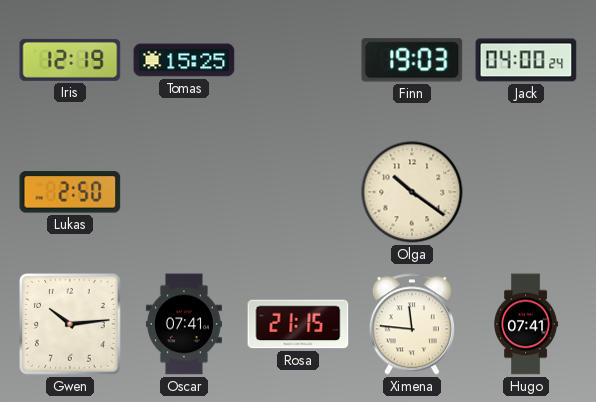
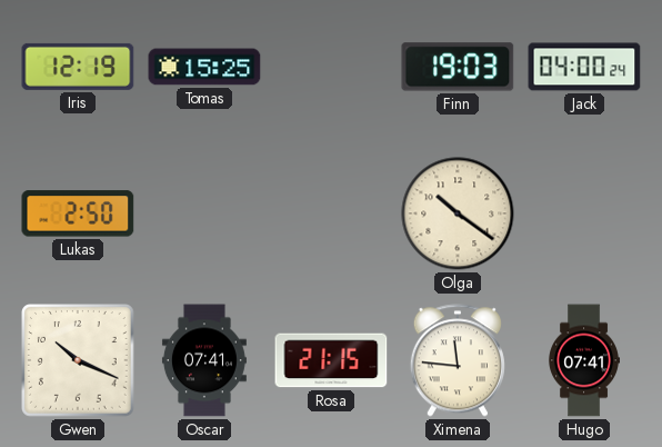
Gwen: 10:14 -> 10:19 (79, 361)
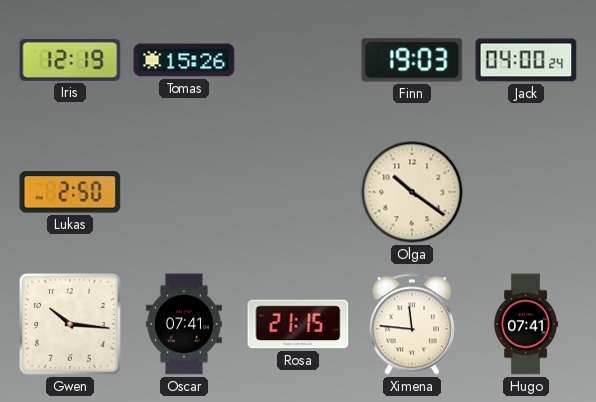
Tomas: 15:25 -> 15:26 (184, 60)
Gwen: 10:19 -> 10:16 (71, 325)
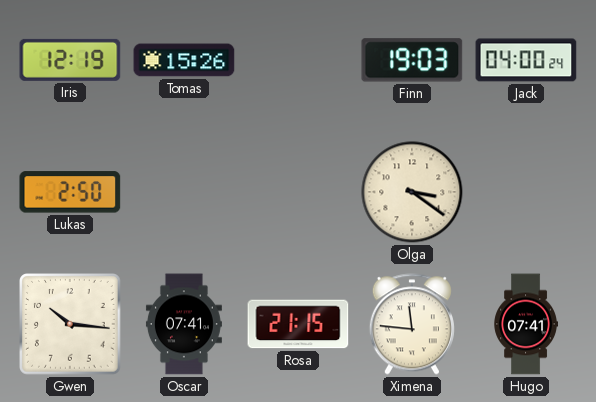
Olga: 10:21 -> 3:21 (412, 192)
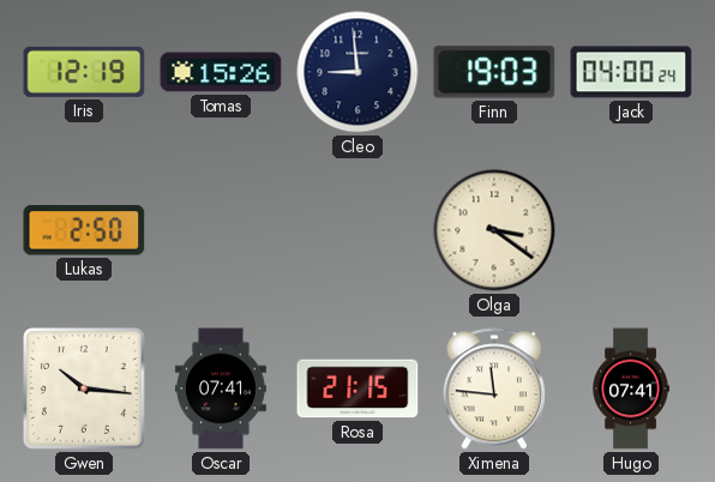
Cleo: none -> 8:59 (357, 72)
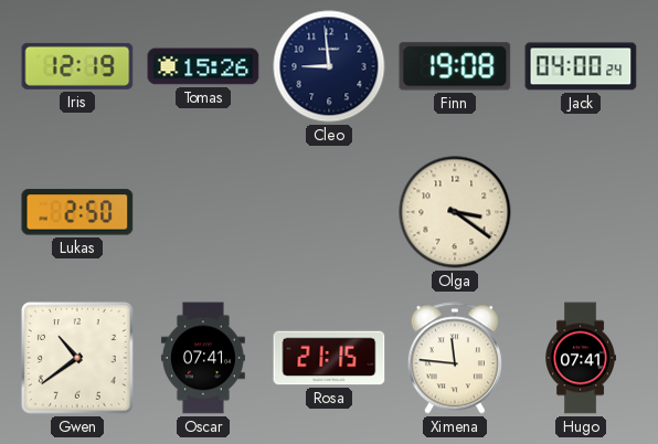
Finn: 19:03 -> 19:08 (455, 66)
Gwen: 10:16 -> 10:39 (78, 359)
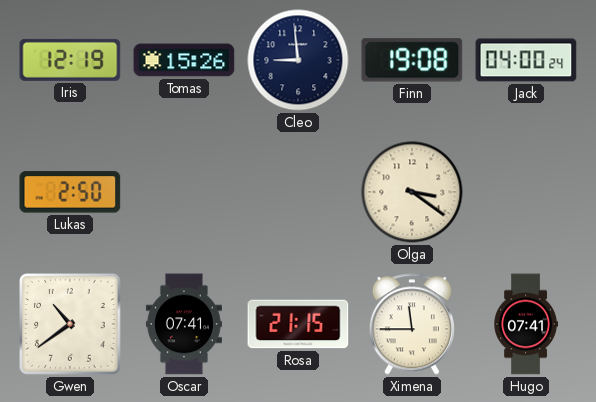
Ximena: 11:46 -> 11:45 (412, 324)
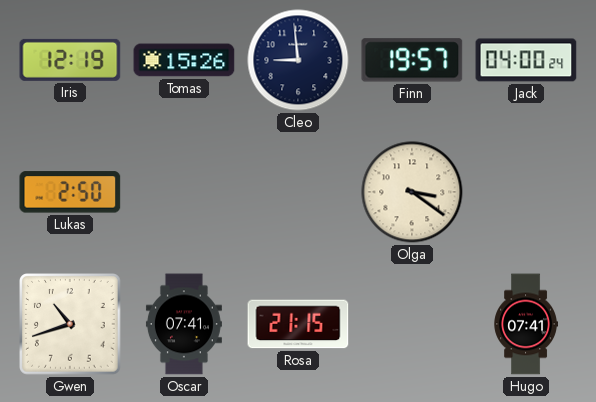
Finn: 19:08 -> 19:57 (412, 60)
Gwen: 10:39 -> 10:42 (71, 325)
Ximena: 11:45 -> none (412, 324)
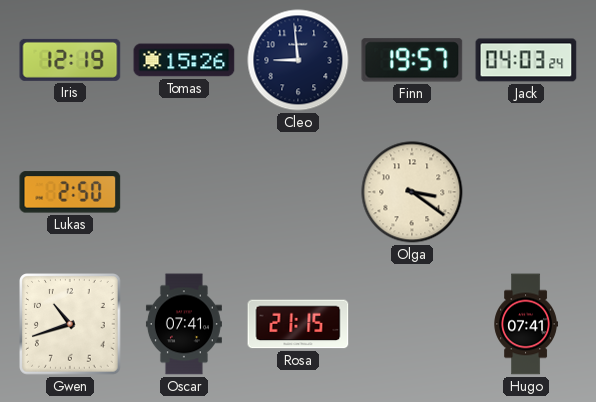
Jack: 04:00 -> 04:03 (526, 60)
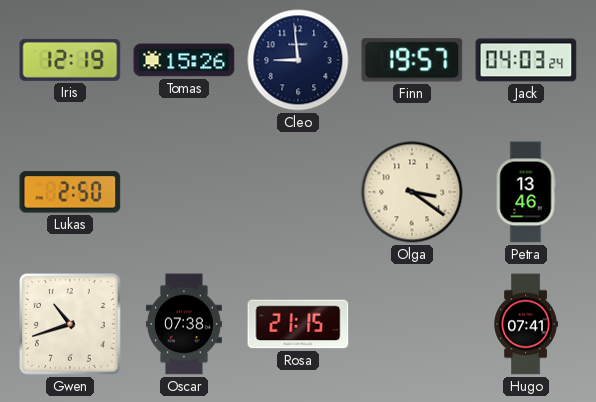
Petra: none -> 13:46 (526, 192)
Oscar: 07:41 -> 07:38 (184, 324)
